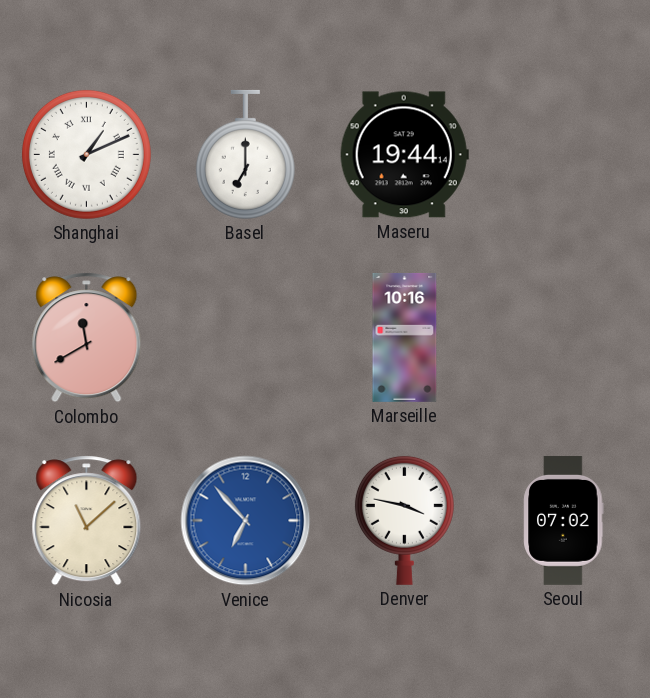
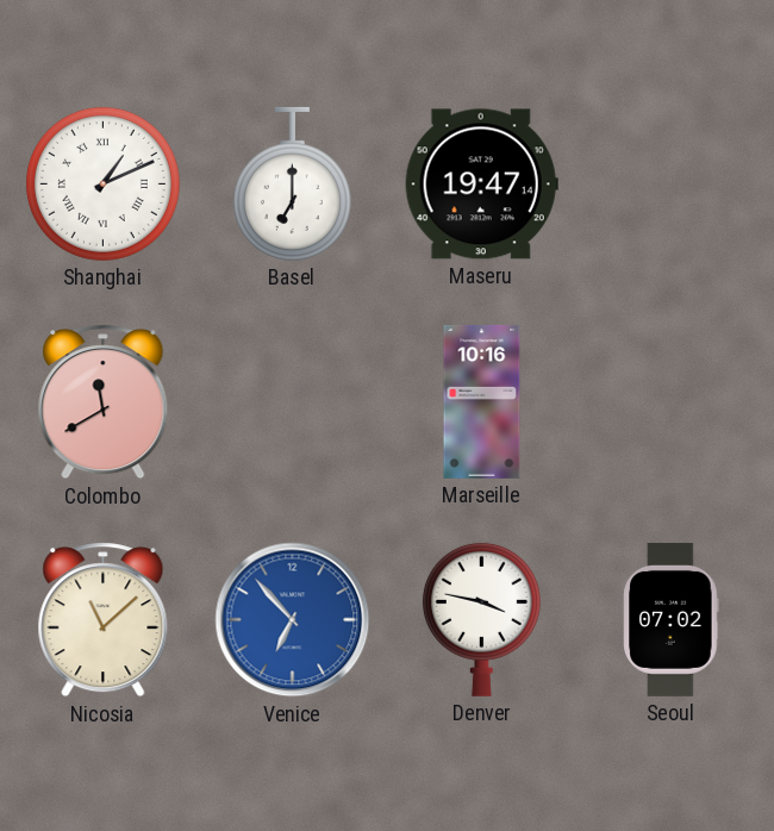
Maseru: 19:44 -> 19:47 (481, 185)
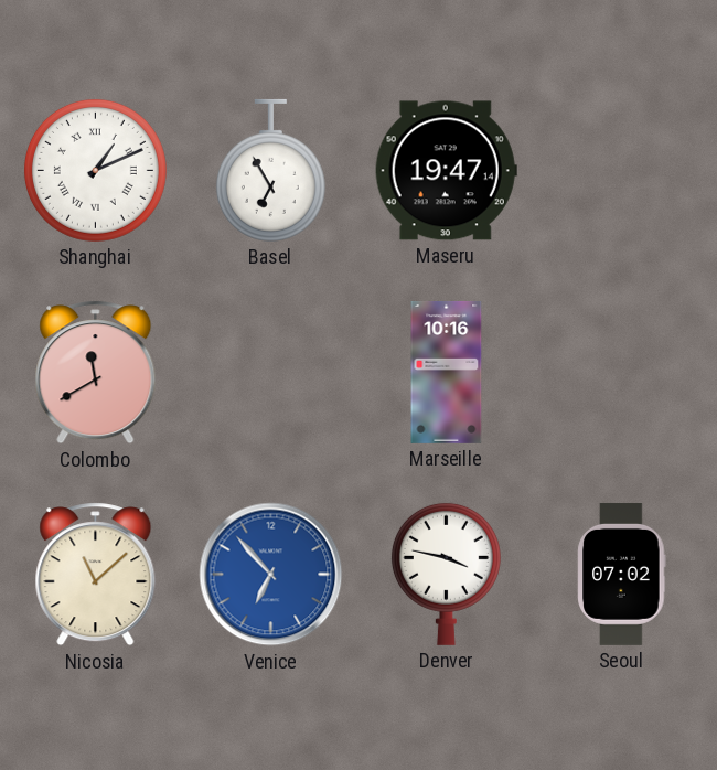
Basel: 7:00 -> 6:55 (270, 170)
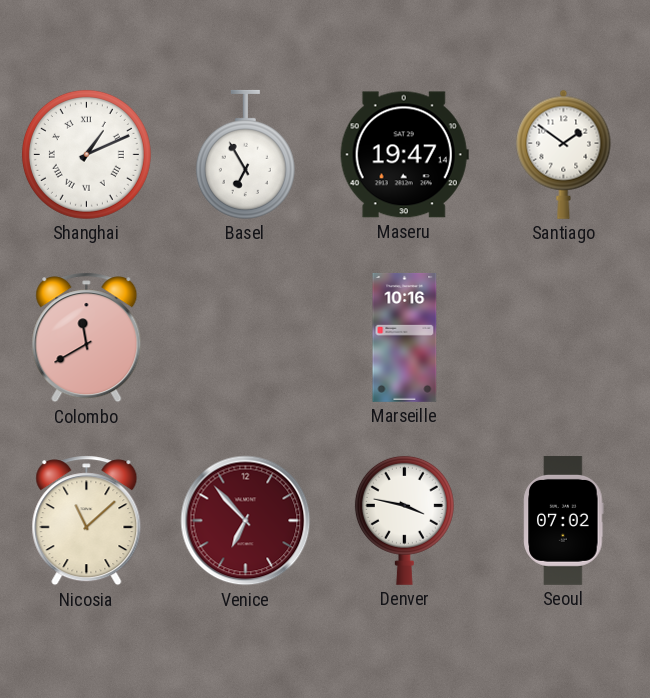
Santiago: none -> 1:51 (564, 154)
Venice dial: blue -> burgundy (246, 521)
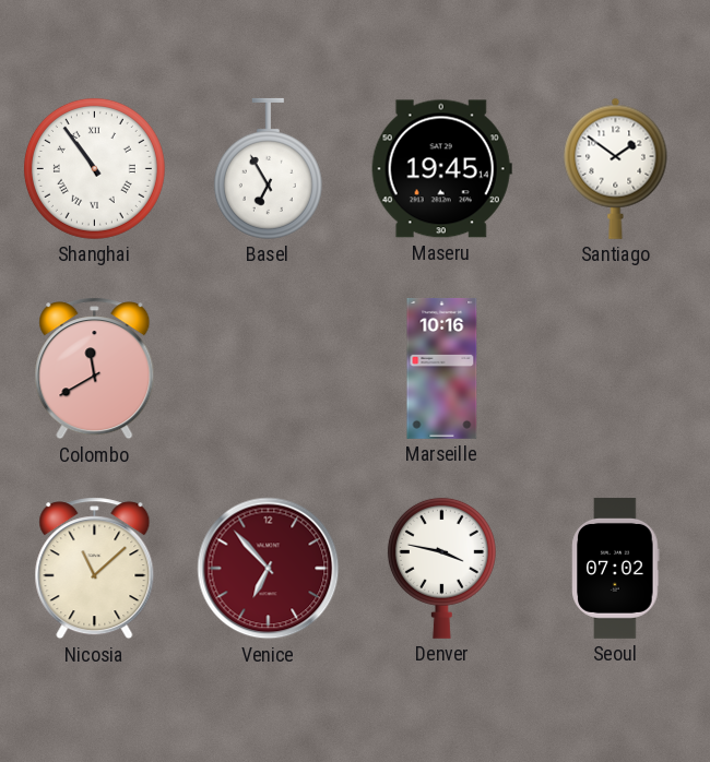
Shanghai: 1:11 -> 10:54 (94, 168)
Maseru: 19:47 -> 19:45 (441, 169)
